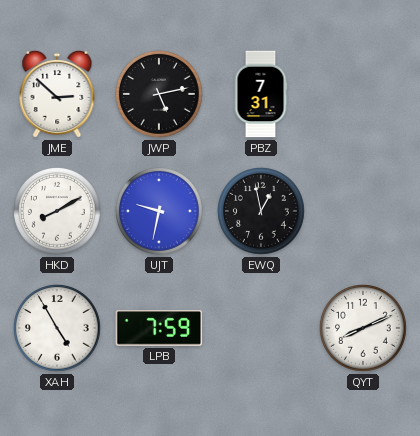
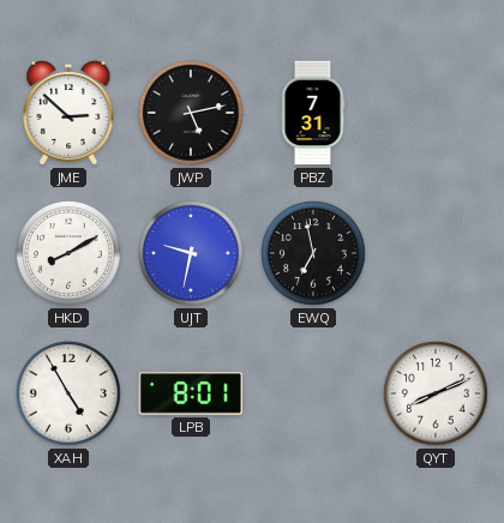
EWQ: 12:58 -> 6:58 (314, 254)
LPB: 7:59 -> 8:01 (191, 395)
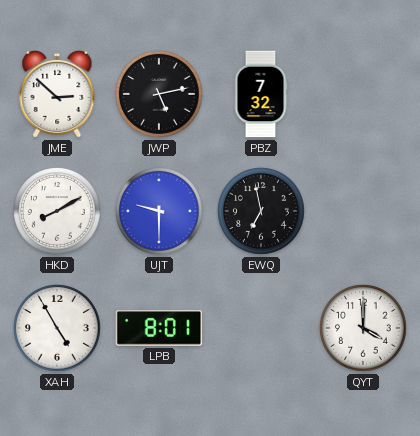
PBZ: 7:31 -> 7:32 (261, 94)
UJT: 9:32 -> 9:30 (160, 212)
QYT: 8:11 -> 4:00 (364, 329)
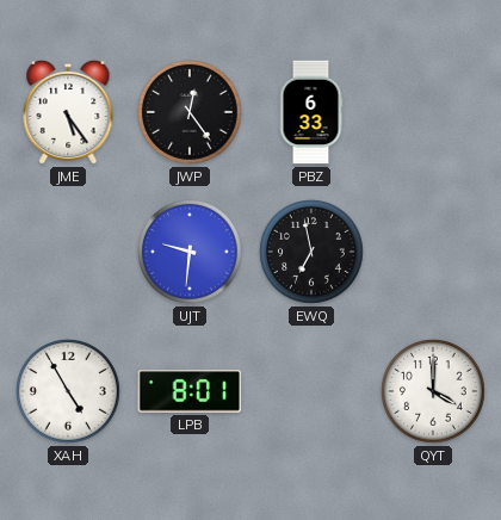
JME: 2:52 -> 5:24 (68, 112)
JWP: 5:13 -> 12:24 (191, 113)
PBZ: 7:32 -> 6:33 (311, 112)
HKD: 8:10 -> none (58, 212)
UJT: 9:30 -> 9:31 (191, 253)
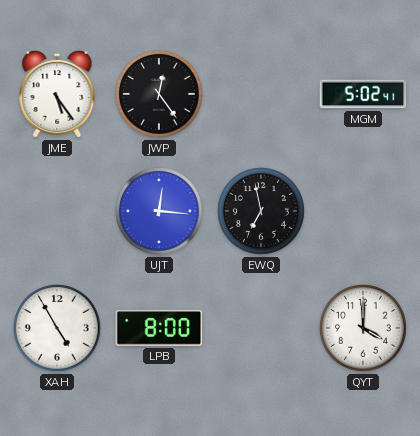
PBZ: 6:33 -> none (311, 112)
MGM: none -> 5:02 (363, 94)
UJT: 9:31 -> 12:16 (160, 212)
LPB: 8:01 -> 8:00 (159, 329)
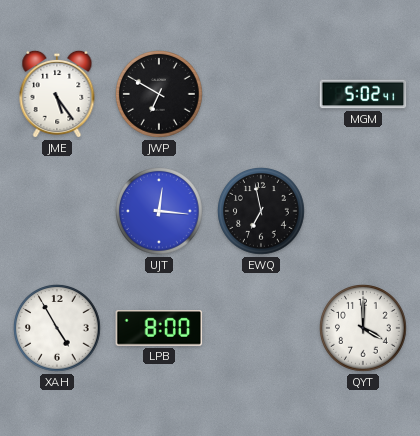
JWP: 12:24 -> 6:50 (160, 95)
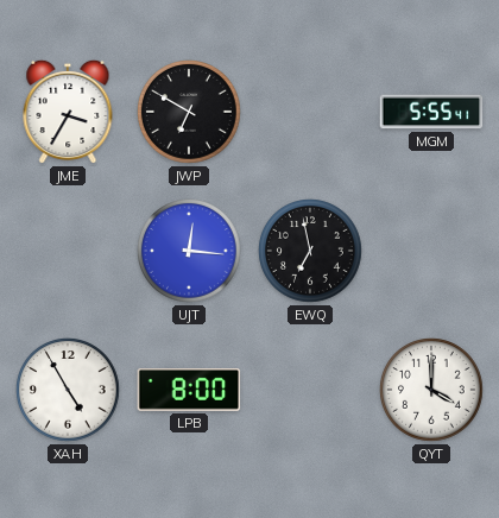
JME: 5:24 -> 3:35 (68, 112)
MGM: 5:02 -> 5:55 (431, 112)
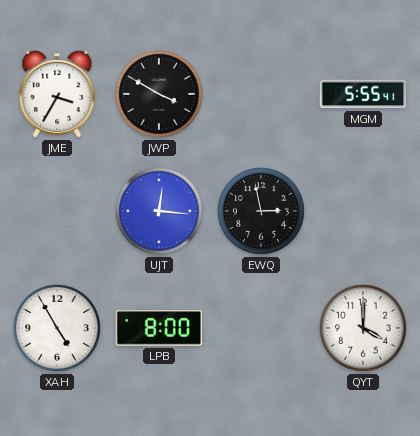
JWP: 6:50 -> 3:50 (160, 95)
EWQ: 6:58 -> 2:58 (262, 212)
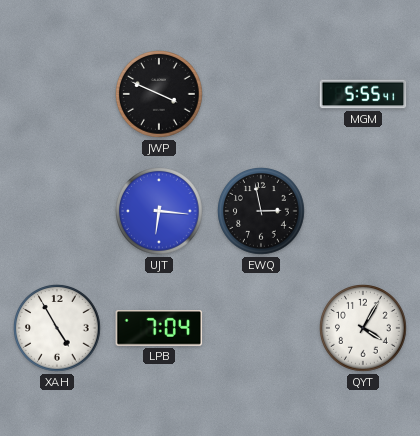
JME: 3:35 -> none (57, 94)
JWP: 3:50 -> 3:49 (160, 95)
UJT: 12:16 -> 6:16 (160, 212)
LPB: 8:00 -> 7:04 (159, 329)
QYT: 4:00 -> 4:05 (364, 329)
